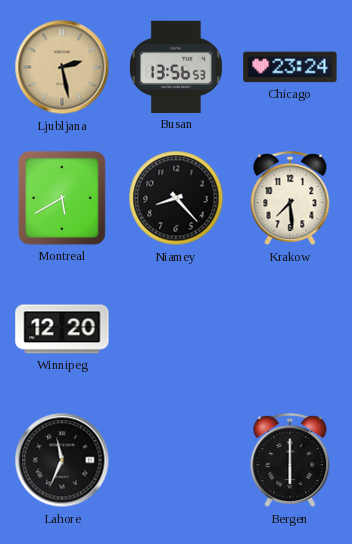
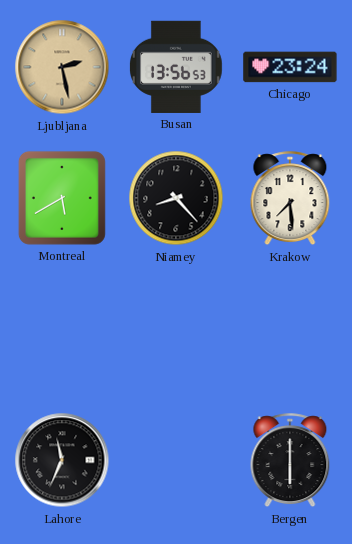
Winnipeg: 12:20 -> none (62, 329)
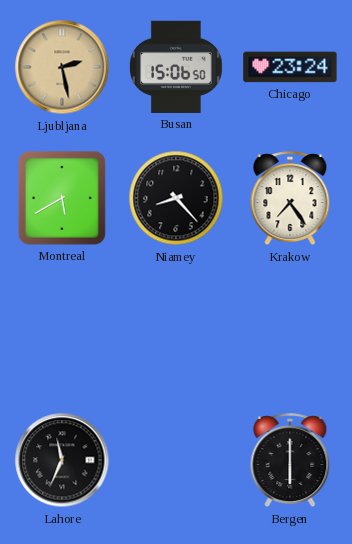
Busan: 13:56 -> 15:06 (176, 67)
Krakow: 7:29 -> 7:24 (290, 199)
